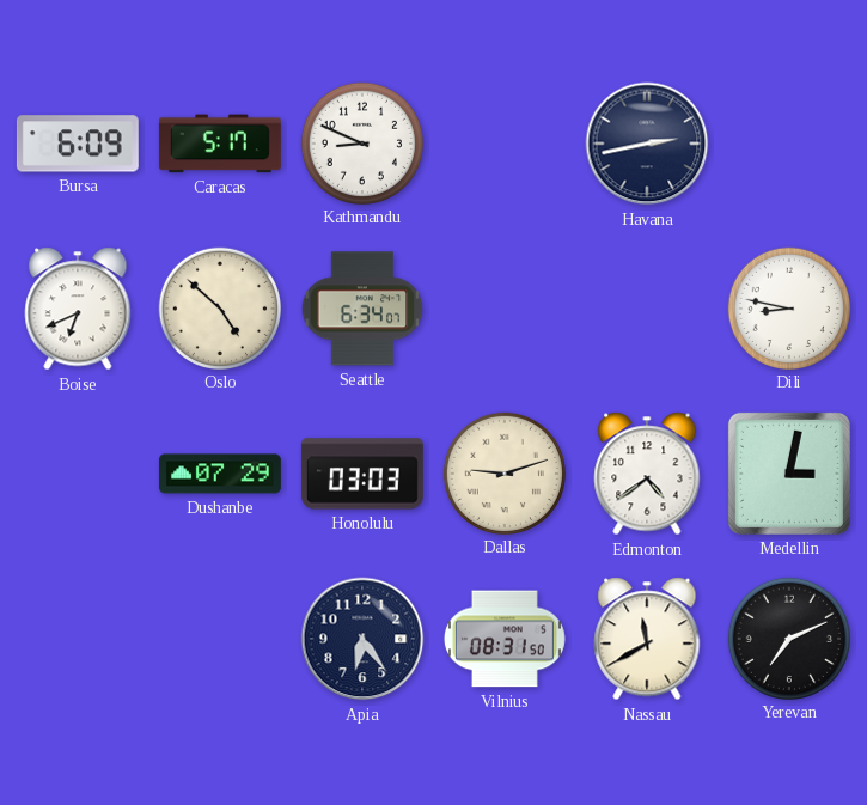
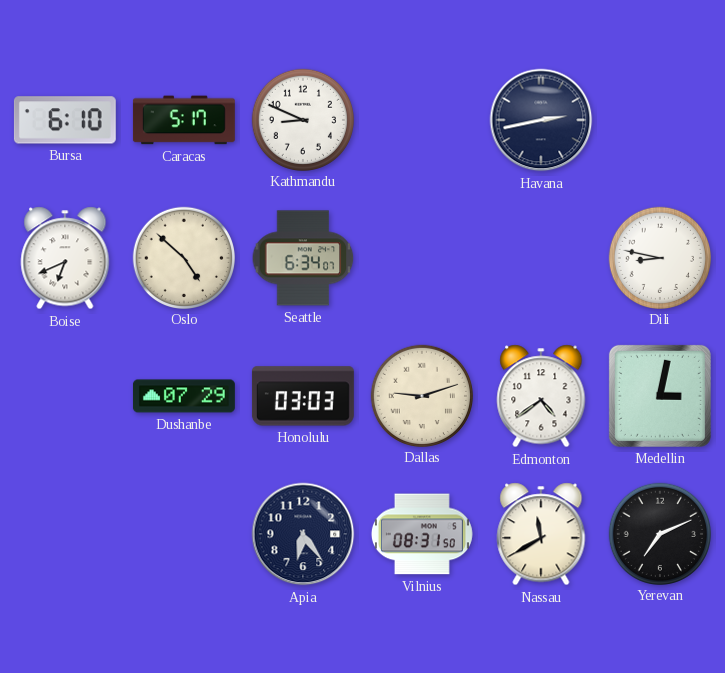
Bursa: 6:09 -> 6:10 (65, 120)
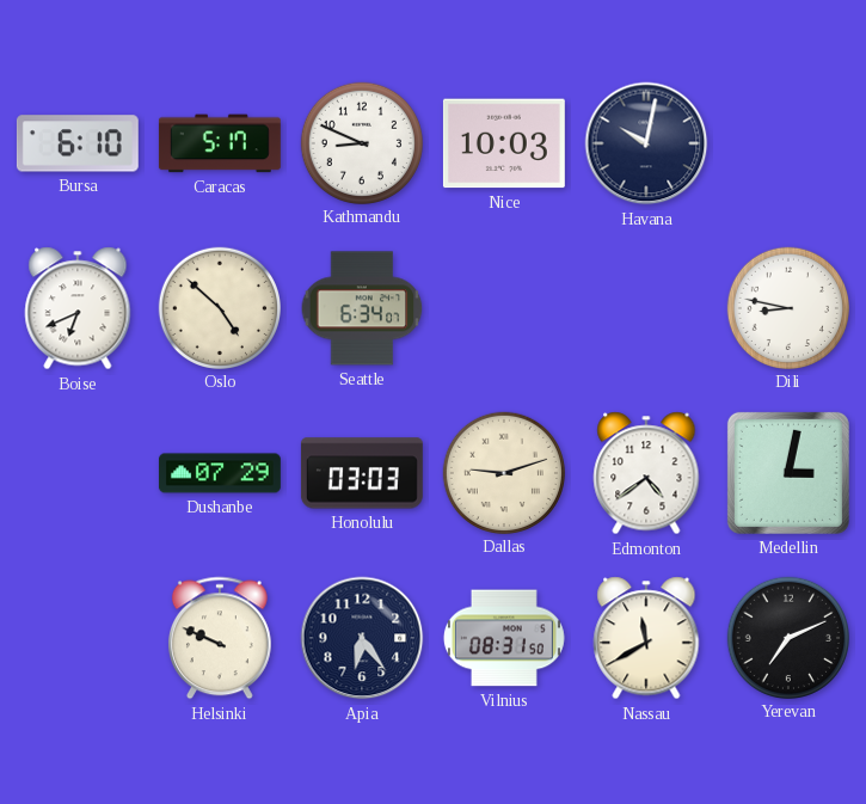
Nice: none -> 10:03 (504, 143)
Havana: 2:43 -> 10:02 (646, 143)
Helsinki: none -> 9:49 (220, 638)
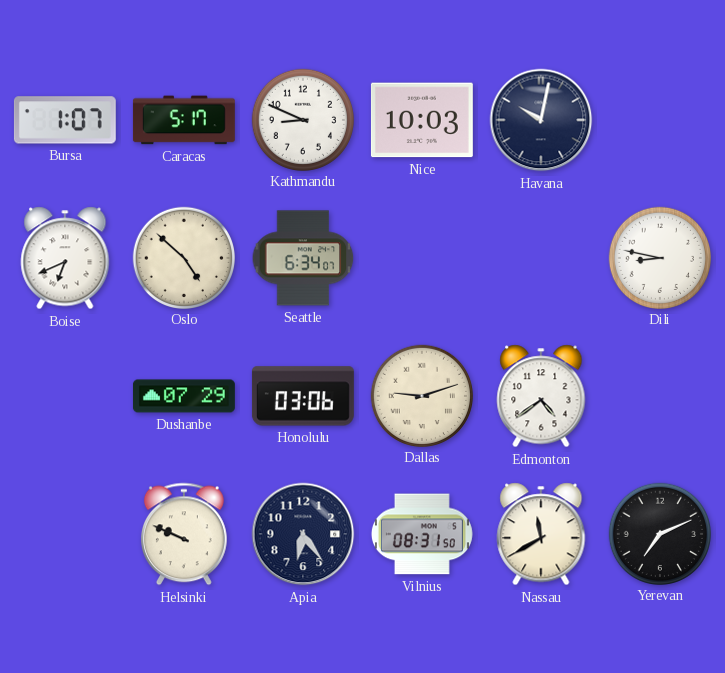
Bursa: 6:10 -> 1:07 (65, 120)
Honolulu: 03:03 -> 03:06 (303, 396)
Medellin: 3:02 -> none (788, 473)
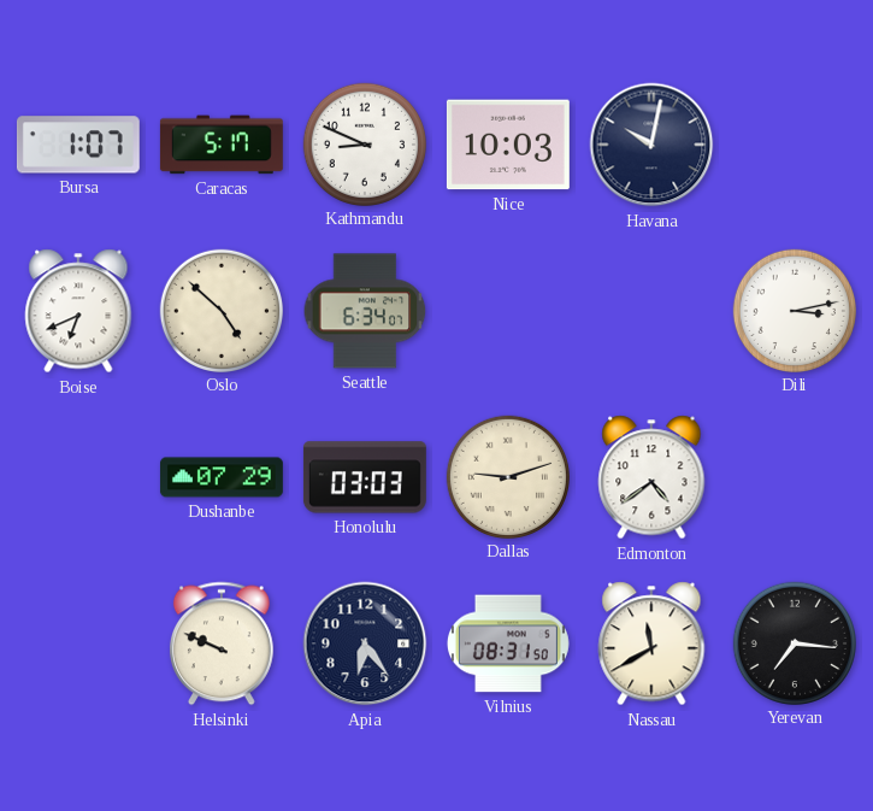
Dili: 8:47 -> 3:13 (794, 310)
Honolulu: 03:06 -> 03:03 (365, 477)
Yerevan: 7:11 -> 7:16 (794, 642)
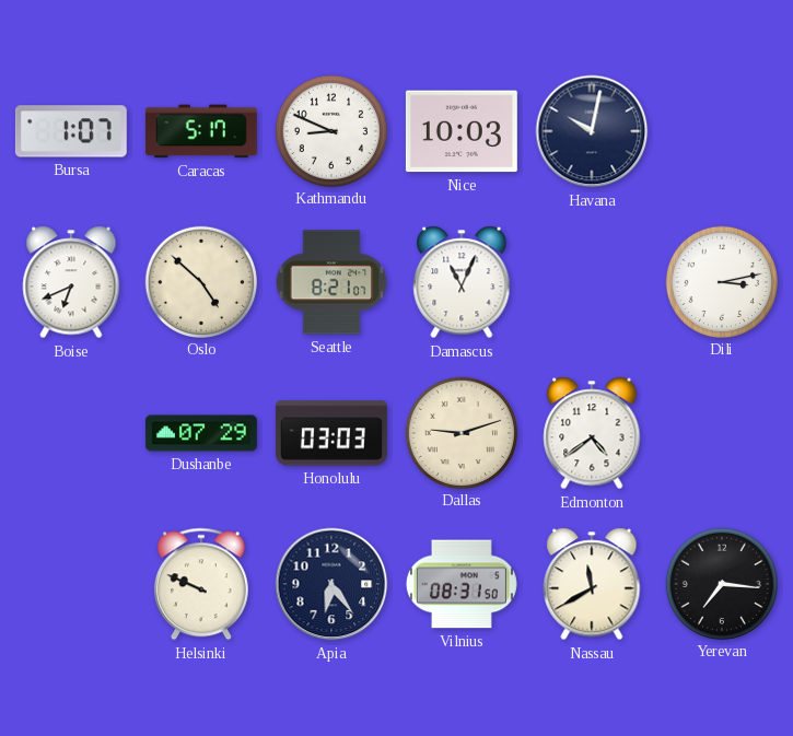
Seattle: 6:34 -> 8:21 (331, 282)
Damascus: none -> 11:04 (462, 282)
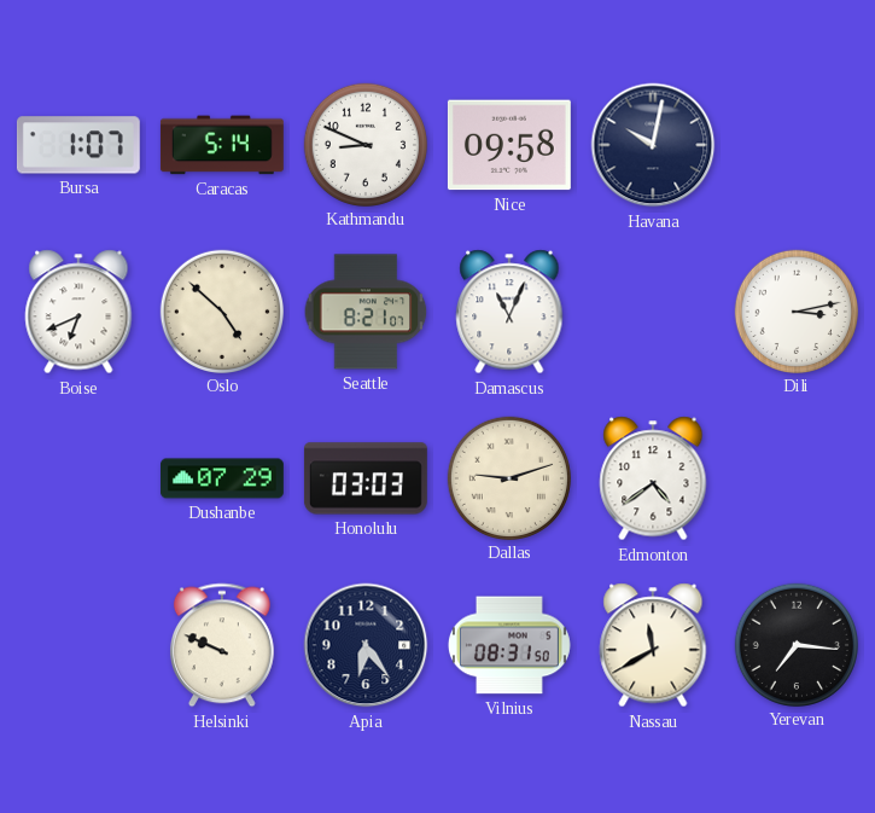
Caracas: 5:17 -> 5:14 (222, 145)
Nice: 10:03 -> 09:58 (509, 145)
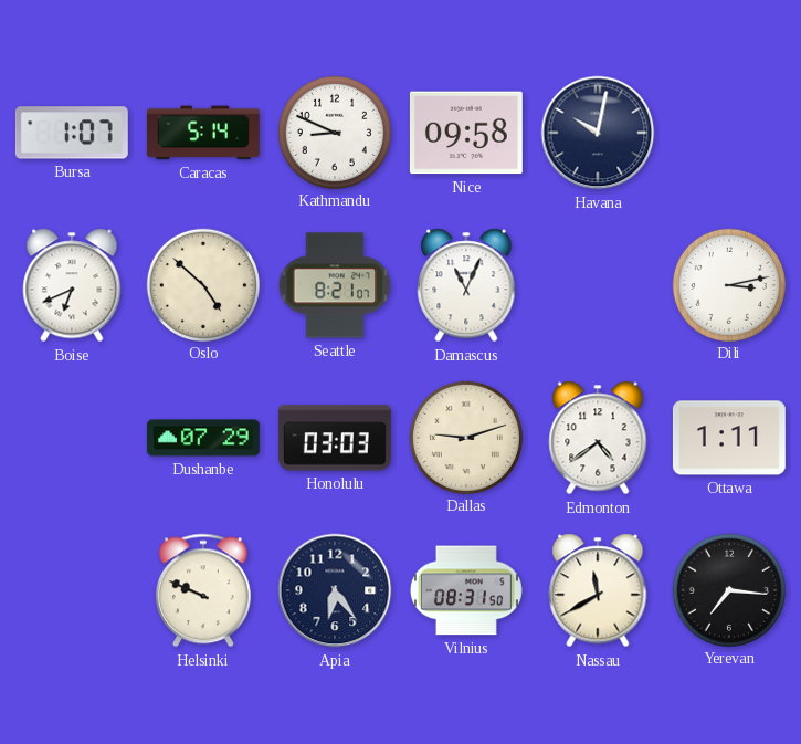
Ottawa: none -> 1:11 (729, 438)
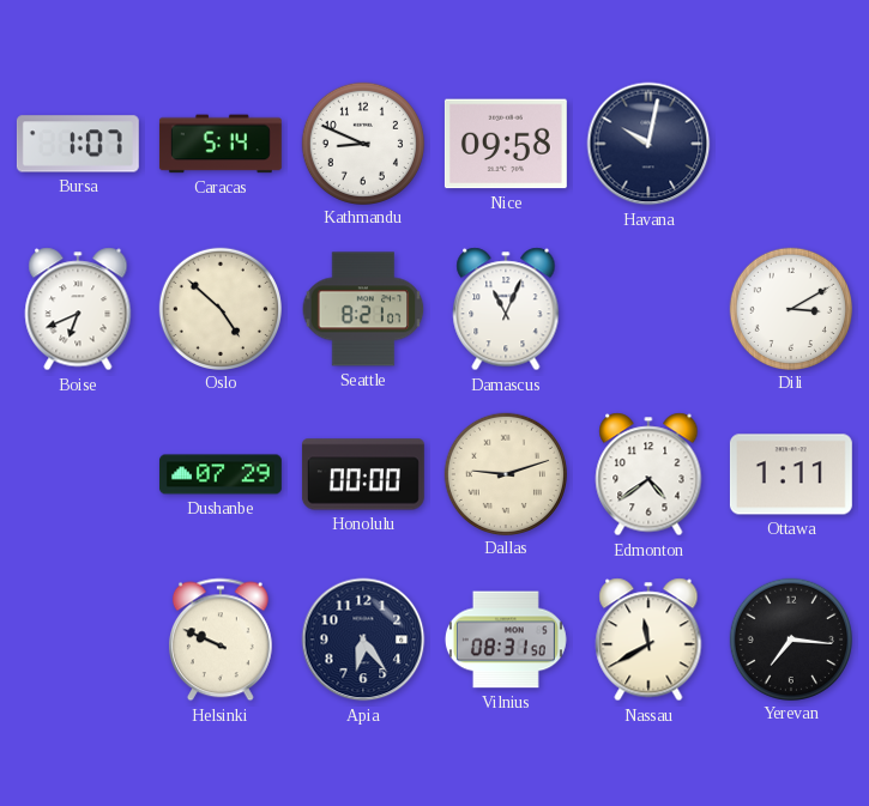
Dili: 3:13 -> 3:10 (790, 308)
Honolulu: 03:03 -> 00:00 (363, 474)
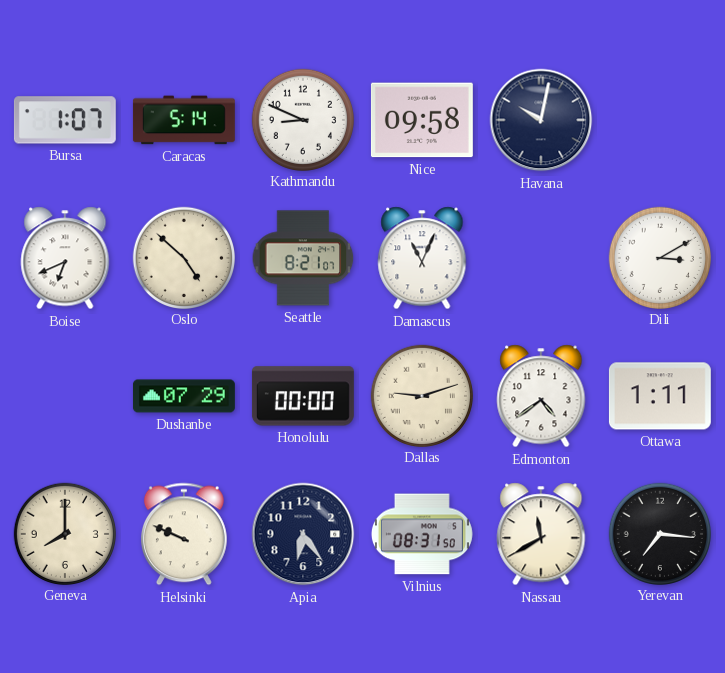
Geneva: none -> 8:00 (64, 533)
